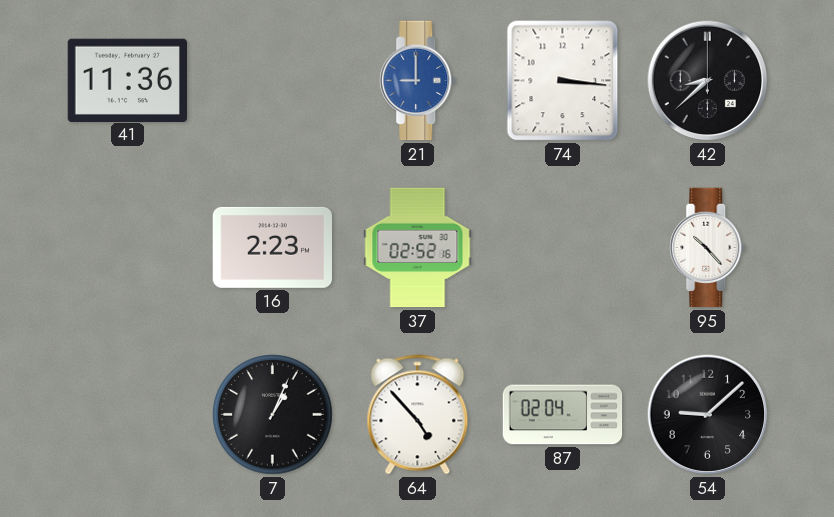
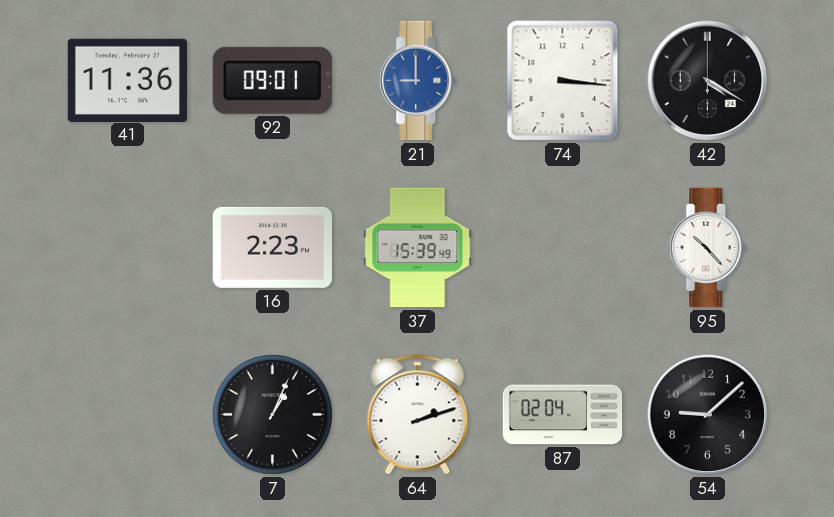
92: none -> 09:01 (272, 80)
42: 8:38 -> 4:20 (708, 81)
37: 02:52 -> 15:39 (418, 248)
64: 4:53 -> 2:12 (418, 415)
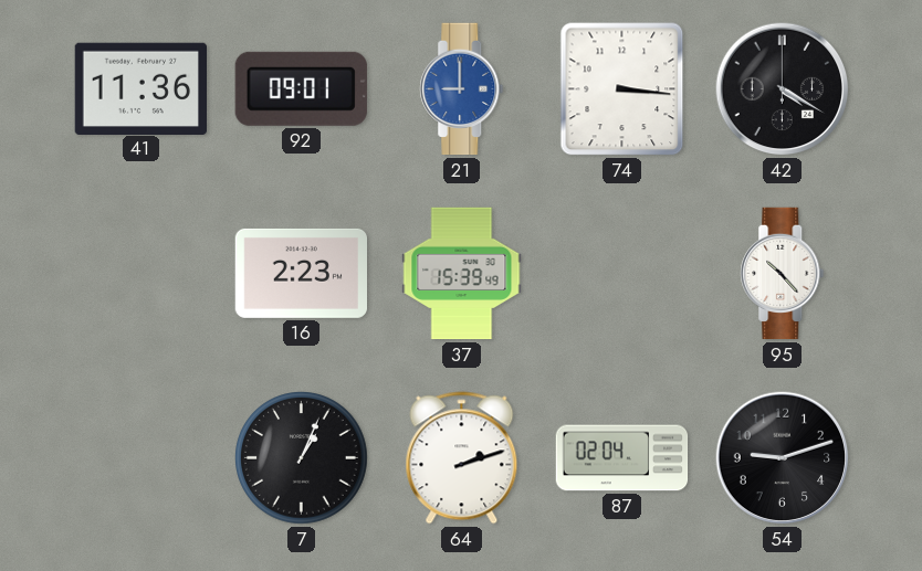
54: 9:08 -> 9:12 (783, 458)
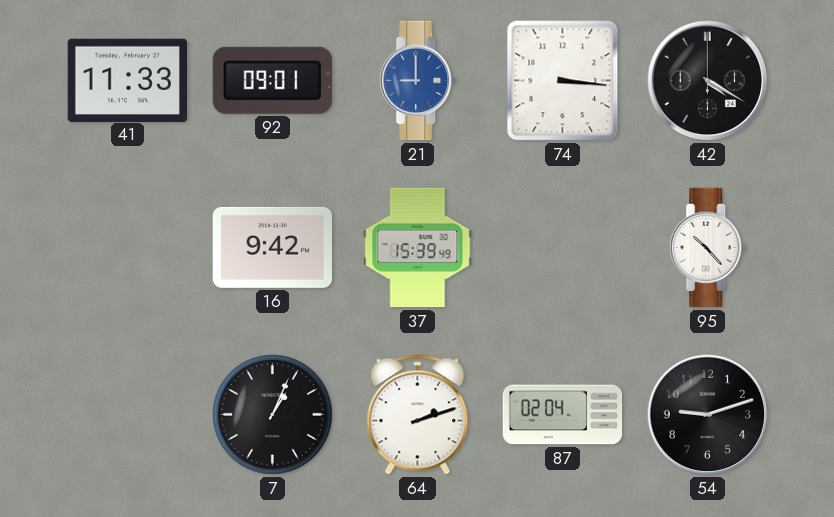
41: 11:36 -> 11:33 (127, 80)
16: 2:23 -> 9:42 (272, 247)
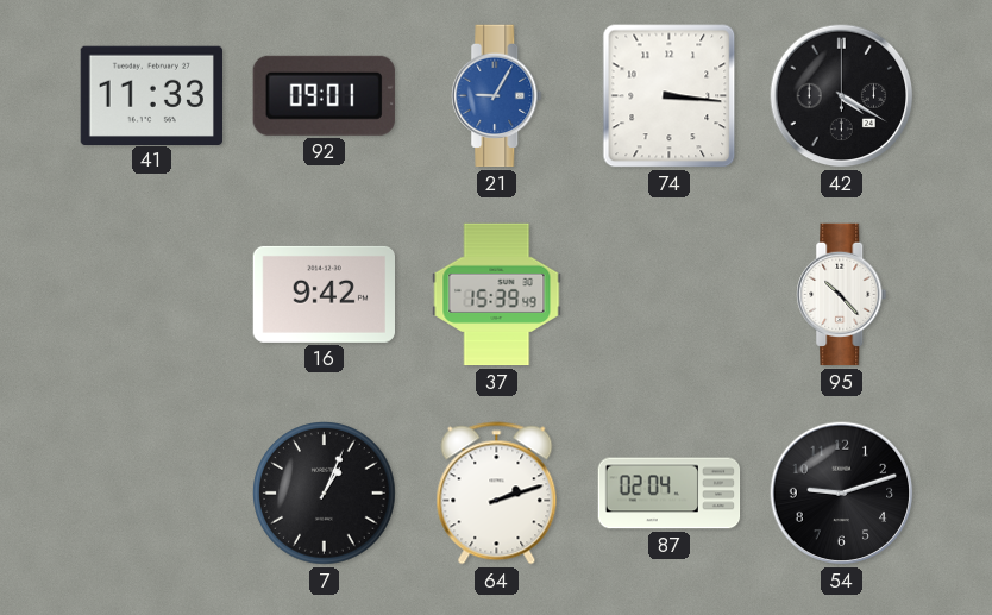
21: 9:00 -> 9:05 (497, 96)
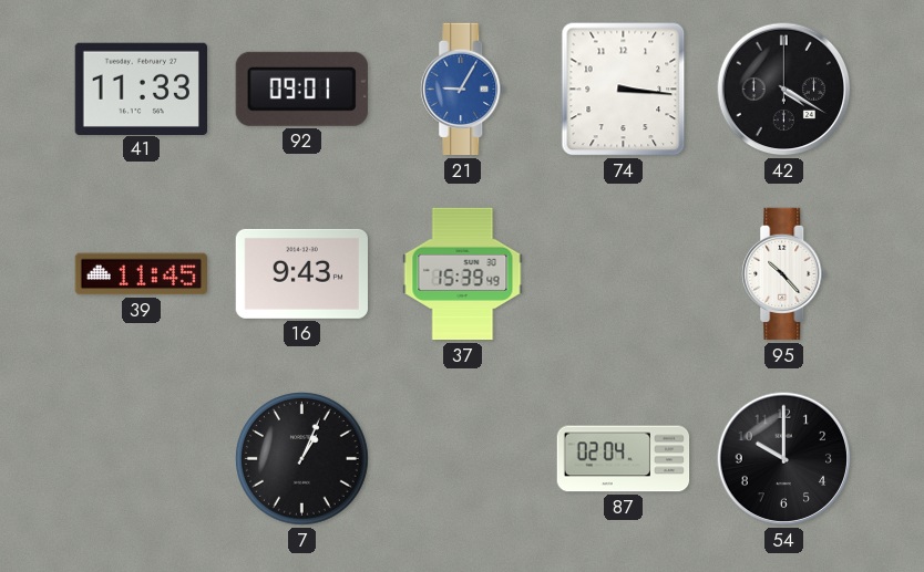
39: none -> 11:45 (142, 274)
16: 9:42 -> 9:43 (301, 273)
64: 2:12 -> none (497, 494)
54: 9:12 -> 10:00 (784, 459)
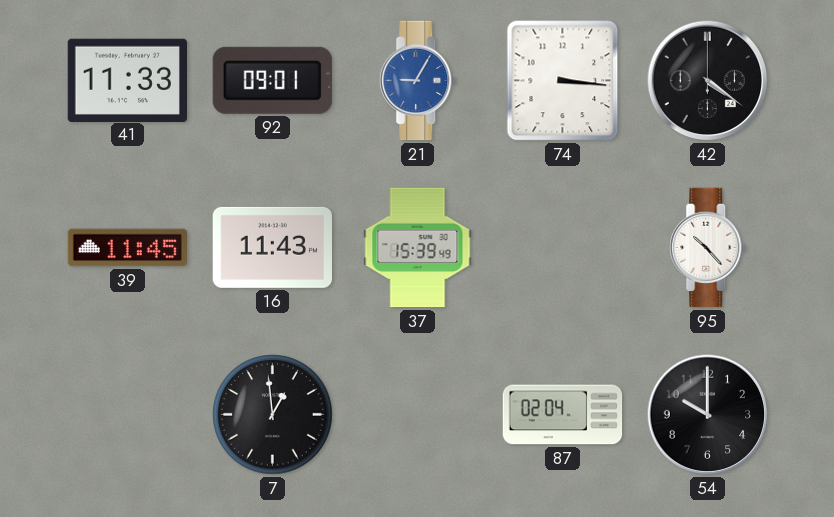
42: 4:20 -> 4:21 (708, 81)
16: 9:43 -> 11:43 (272, 247)
7: 1:04 -> 12:59 (273, 415)
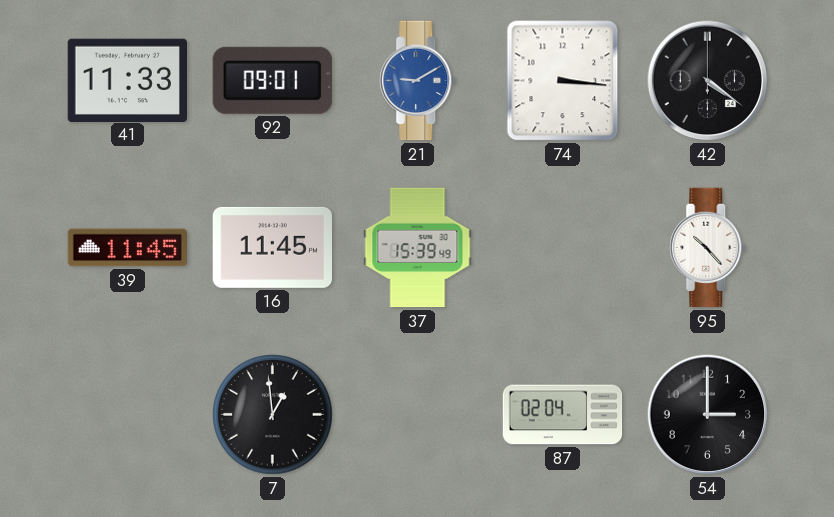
21: 9:05 -> 9:10 (418, 81)
16: 11:43 -> 11:45 (272, 247)
54: 10:00 -> 3:00 (708, 415)
